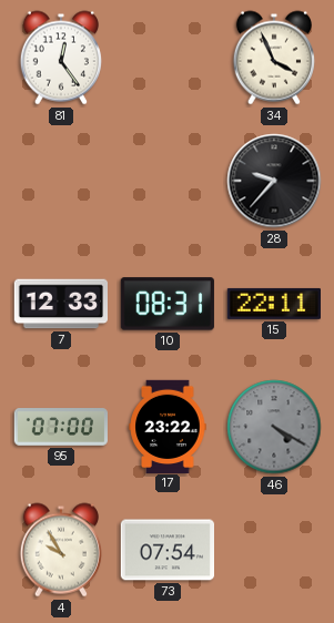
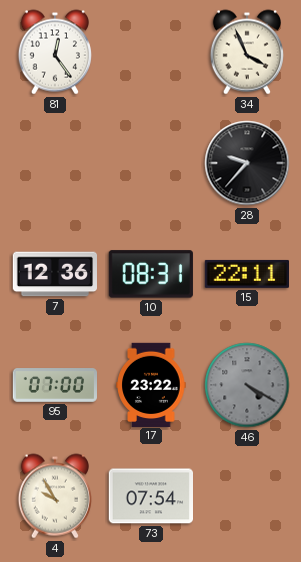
7: 12:33 -> 12:36 (54, 274)
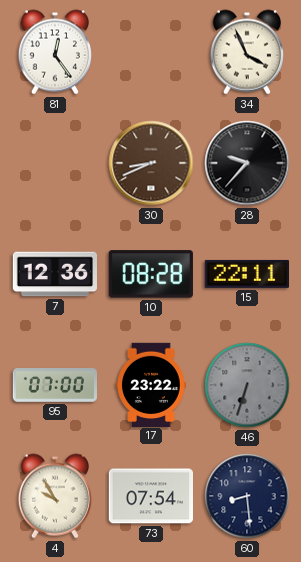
30: none -> 8:41 (151, 163)
10: 08:31 -> 08:28 (151, 274)
46: 4:20 -> 6:33 (247, 385)
60: none -> 8:29 (247, 496)
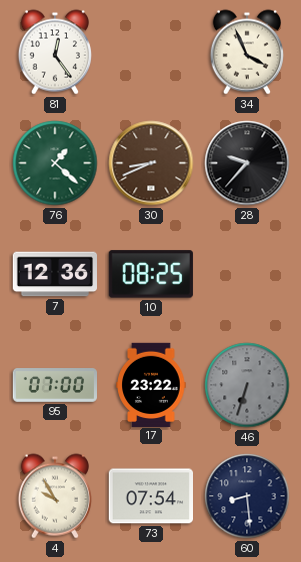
76: none -> 1:22 (55, 163)
10: 08:28 -> 08:25 (151, 274)
15: 22:11 -> none (246, 274)
